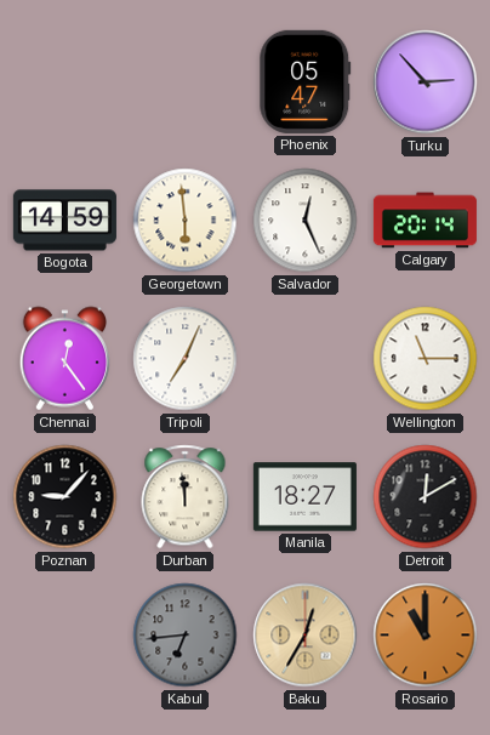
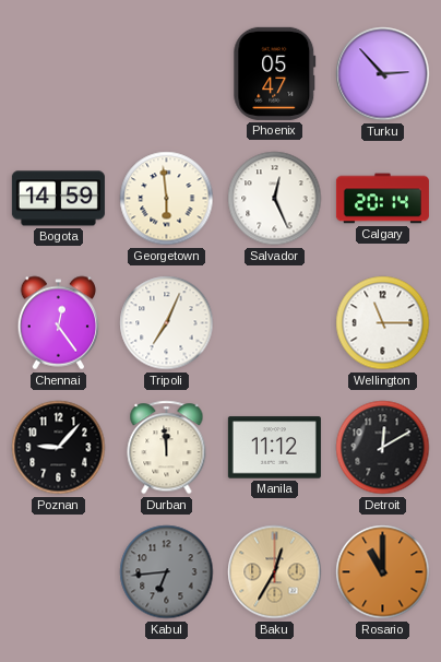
Manila: 18:27 -> 11:12 (274, 448)
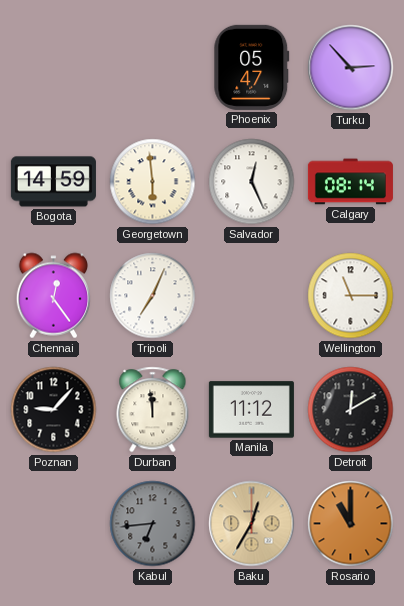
Calgary: 20:14 -> 08:14 (350, 182)
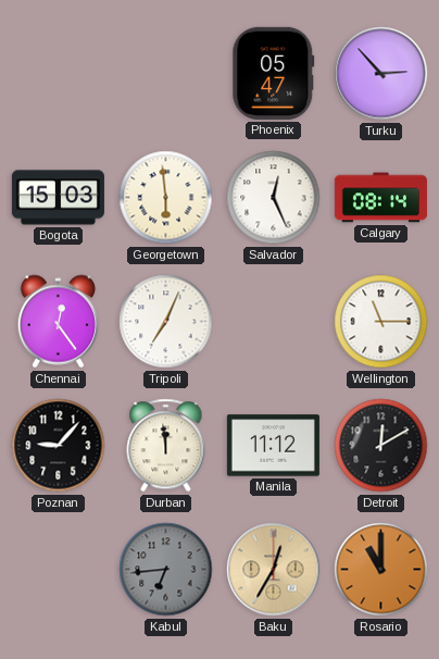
Bogota: 14:59 -> 15:03 (58, 198)
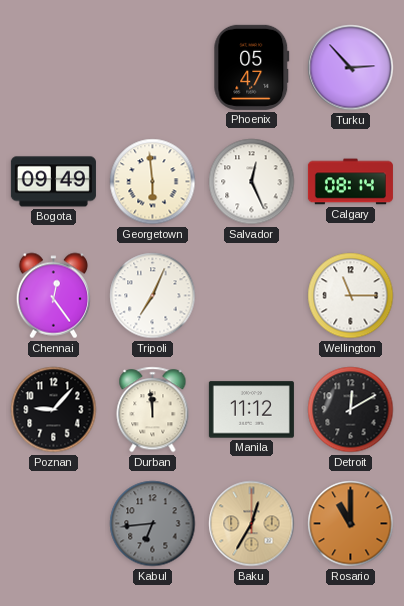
Bogota: 15:03 -> 09:49 (53, 182)
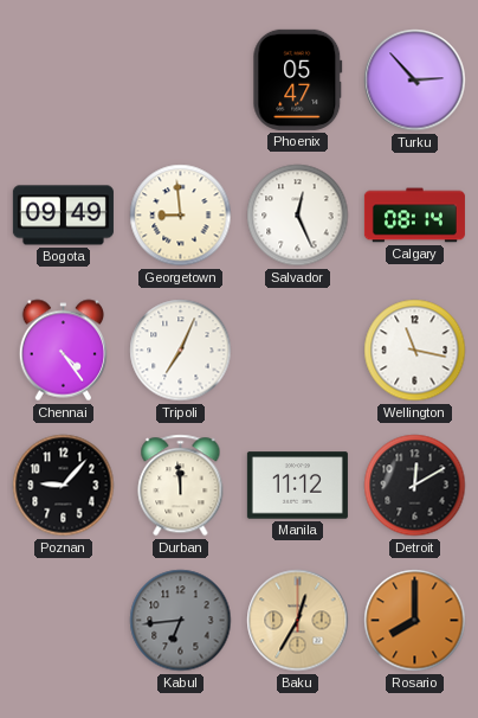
Georgetown: 5:59 -> 8:59 (181, 216)
Chennai: 12:24 -> 4:24 (63, 351)
Wellington: 11:15 -> 11:17 (415, 351)
Rosario: 11:00 -> 8:00 (415, 621)
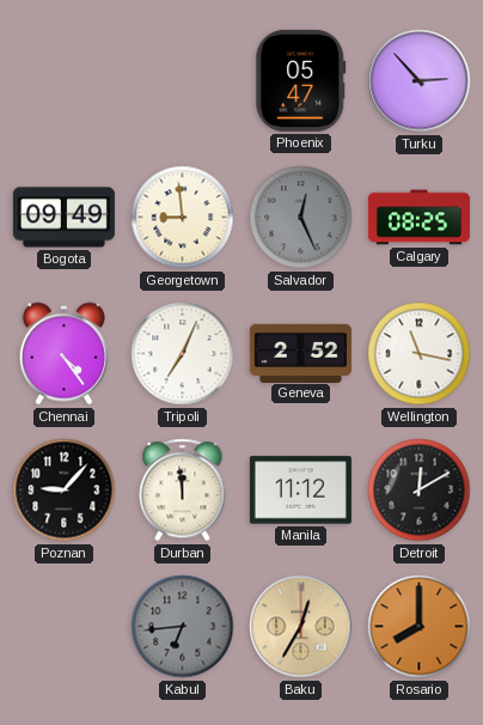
Salvador dial: white -> grey (301, 218)
Calgary: 08:14 -> 08:25 (418, 218)
Geneva: none -> 2:52 (300, 353)
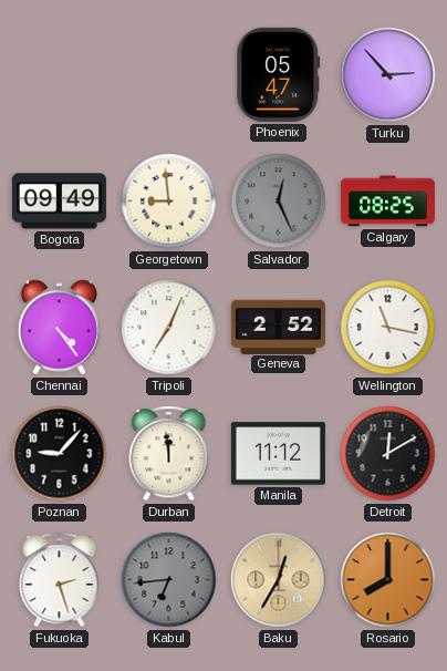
Fukuoka: none -> 2:27 (60, 580)
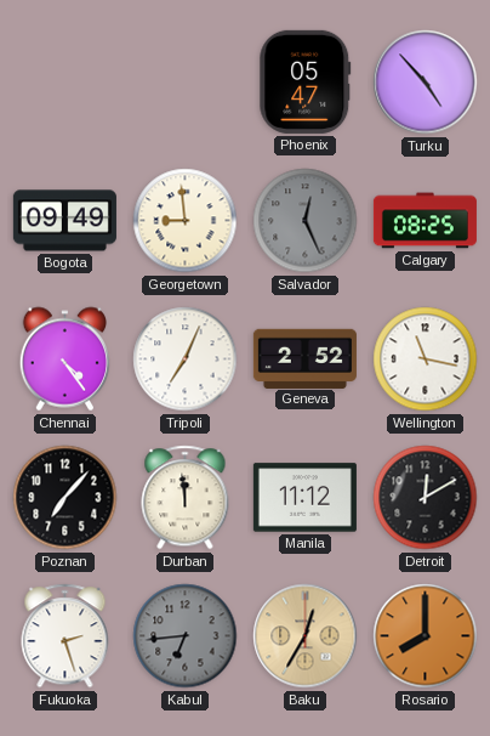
Turku: 2:53 -> 4:53 (426, 83)
Poznan: 9:07 -> 7:07 (65, 498)
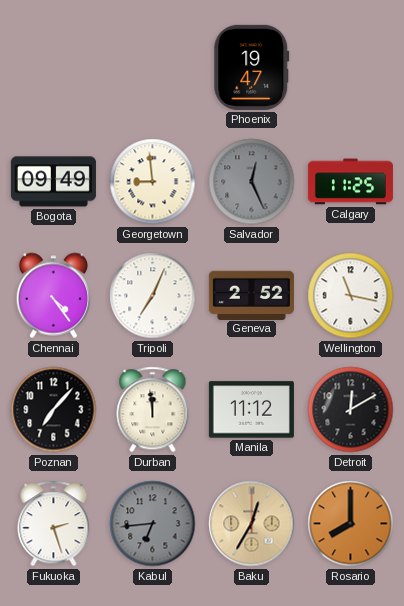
Phoenix: 05:47 -> 19:47 (252, 67)
Turku: 4:53 -> none (426, 83)
Calgary: 08:25 -> 11:25 (350, 182)
